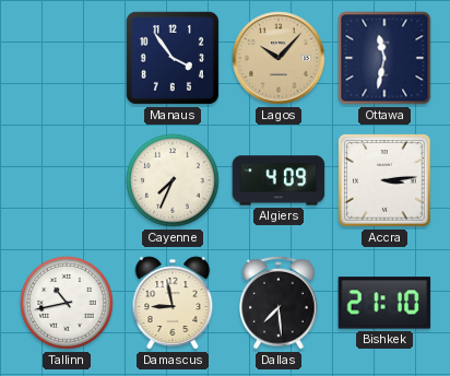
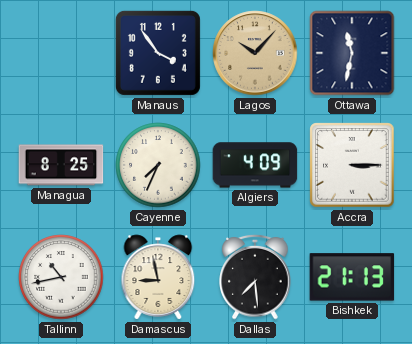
Managua: none -> 8:25 (61, 165)
Accra: 3:14 -> 3:15 (352, 165)
Bishkek: 21:10 -> 21:13 (352, 277)
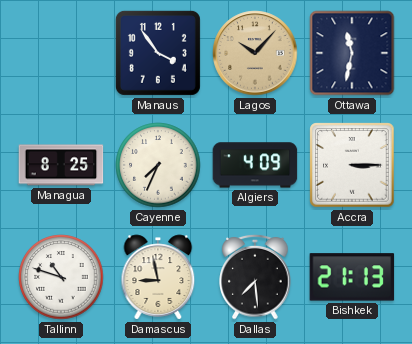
Tallinn: 10:43 -> 10:48 (61, 277)
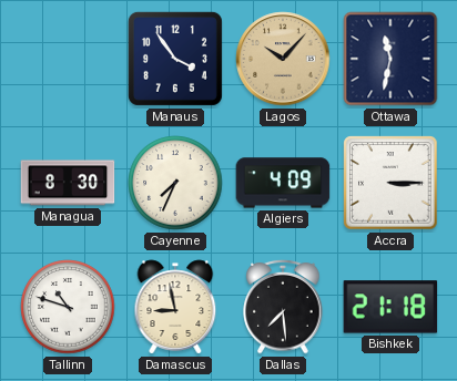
Managua: 8:25 -> 8:30 (68, 183)
Bishkek: 21:13 -> 21:18 (390, 307)
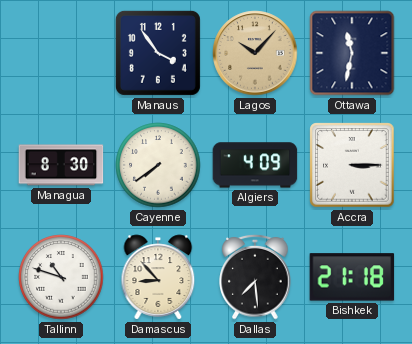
Cayenne: 7:34 -> 7:39 (158, 165)
Damascus: 8:58 -> 8:53 (158, 277)
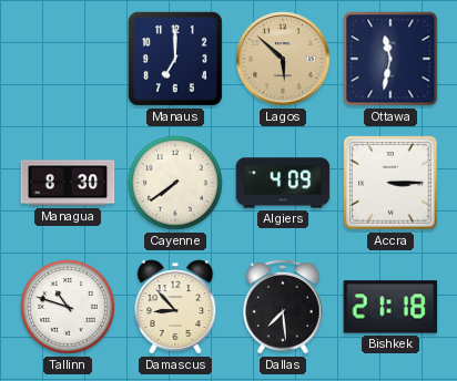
Manaus: 3:54 -> 7:00 (175, 59)
Lagos: 10:07 -> 5:52 (283, 59)
